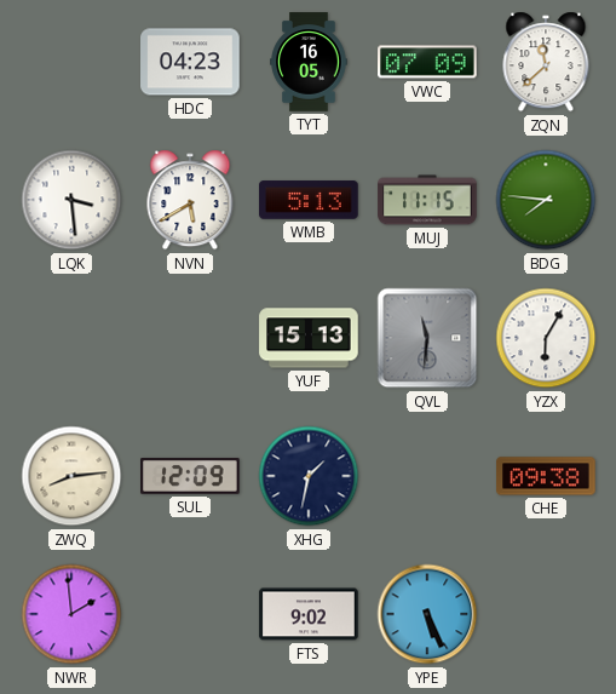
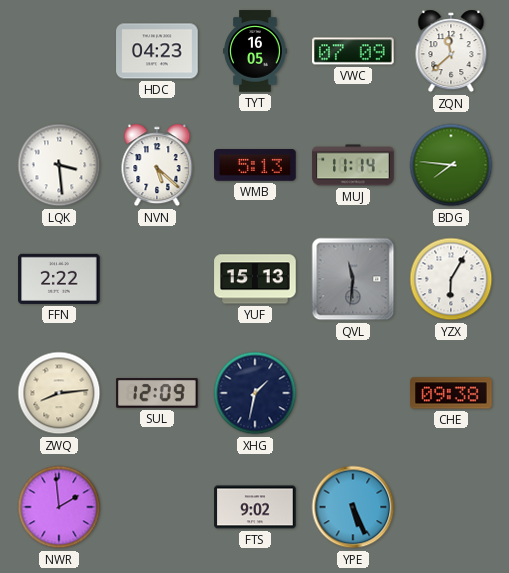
NVN: 5:40 -> 5:22 (157, 165)
MUJ: 11:15 -> 11:14 (353, 165)
FFN: none -> 2:22 (59, 279)
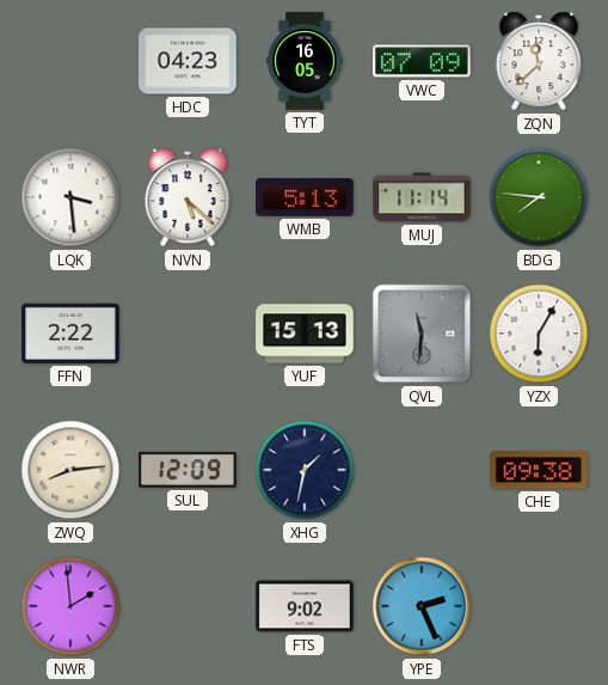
YPE: 5:26 -> 2:26 (422, 606)
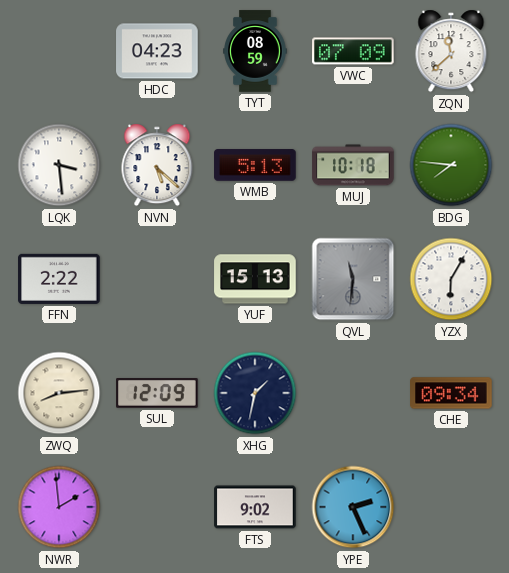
TYT: 16:05 -> 08:59 (255, 51)
MUJ: 11:14 -> 10:18 (353, 165)
CHE: 09:38 -> 09:34 (451, 393)
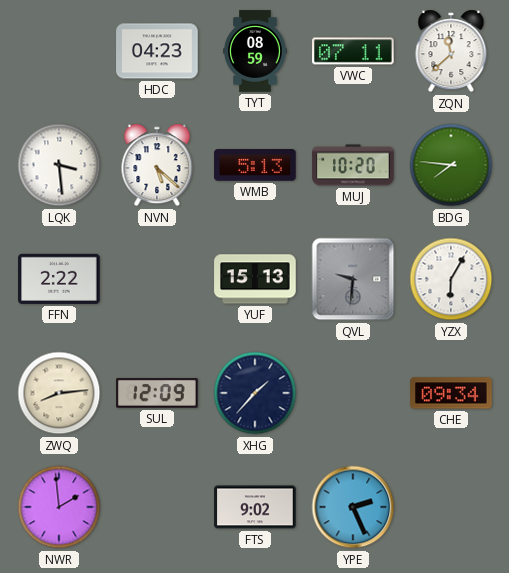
VWC: 07:09 -> 07:11 (353, 51)
MUJ: 10:18 -> 10:20 (353, 165)
QVL: 11:31 -> 9:31 (353, 279)
XHG: 1:32 -> 1:37 (255, 393)
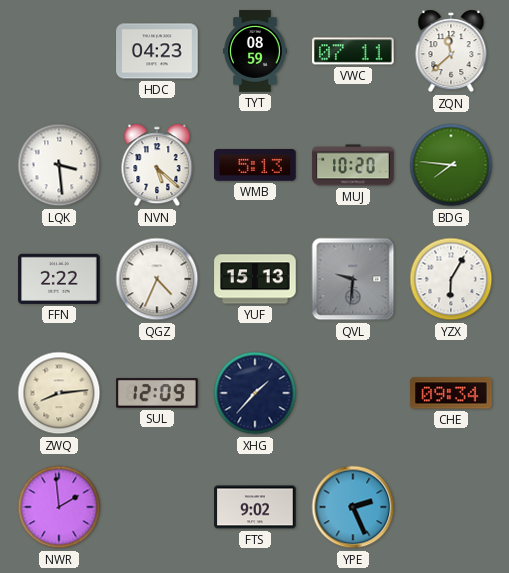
QGZ: none -> 4:34 (157, 279)
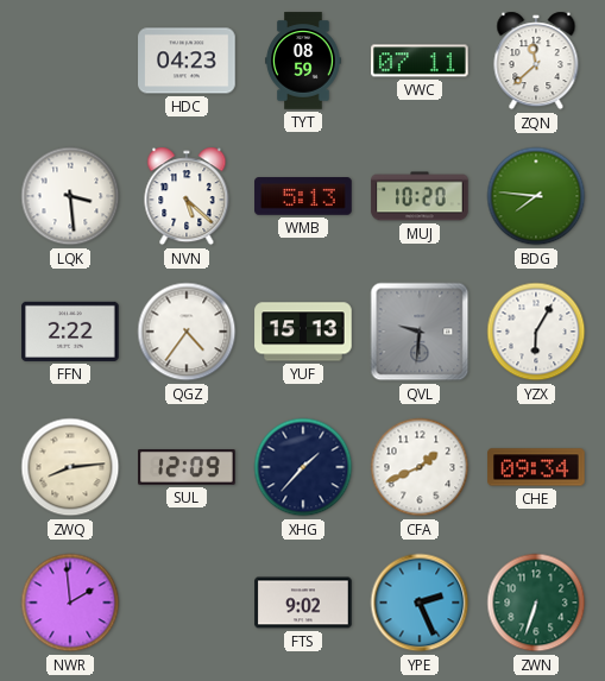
QGZ: 4:34 -> 4:36 (187, 332)
CFA: none -> 1:41 (420, 467)
ZWN: none -> 6:33 (536, 603)
